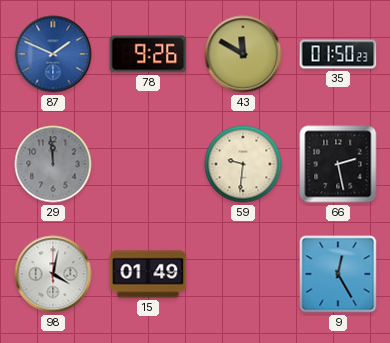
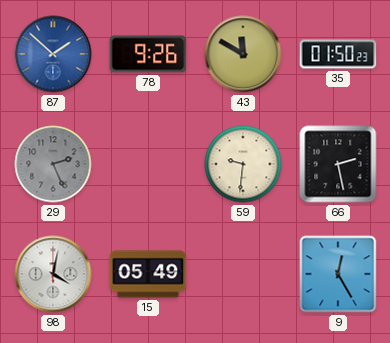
87: 1:49 -> 1:52 (53, 54)
29: 11:59 -> 2:26 (53, 164)
15: 01:49 -> 05:49 (148, 274)
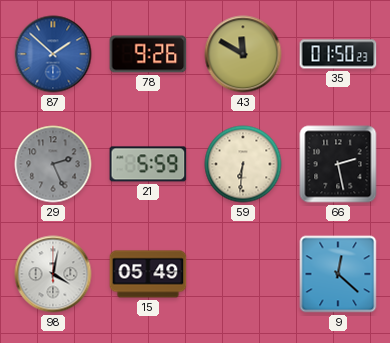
21: none -> 5:59 (148, 164)
59: 9:31 -> 6:31 (243, 164)
9: 12:25 -> 12:22 (338, 274)
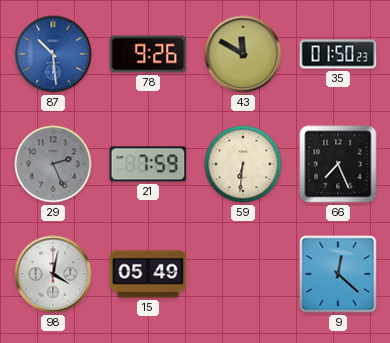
87: 1:52 -> 10:29 (53, 54)
21: 5:59 -> 7:59 (148, 164)
66: 2:28 -> 7:26 (338, 164)
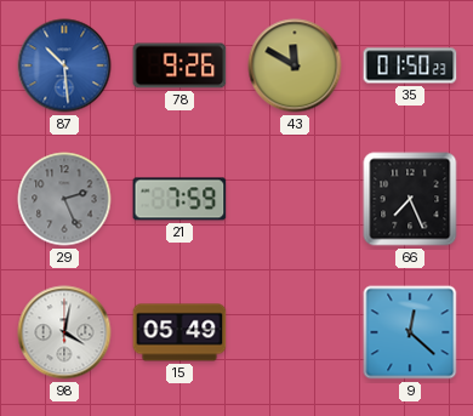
59: 6:31 -> none (243, 164)
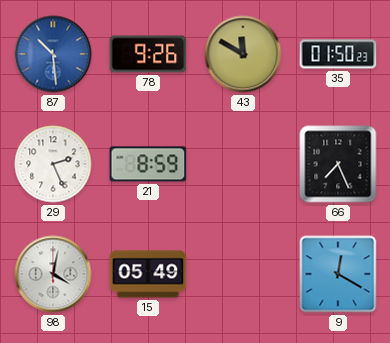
29 dial: grey -> white (53, 164)
21: 7:59 -> 8:59 (148, 164)
9: 12:22 -> 12:20 (338, 274)
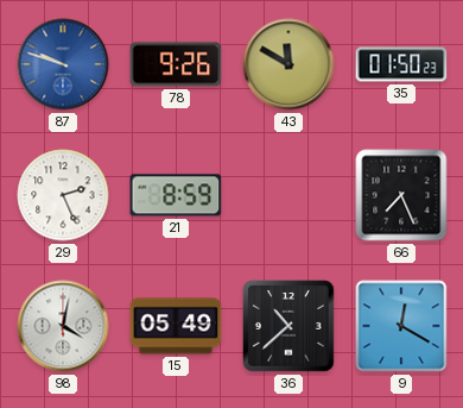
87: 10:29 -> 9:48 (63, 64)
36: none -> 10:38 (288, 326)
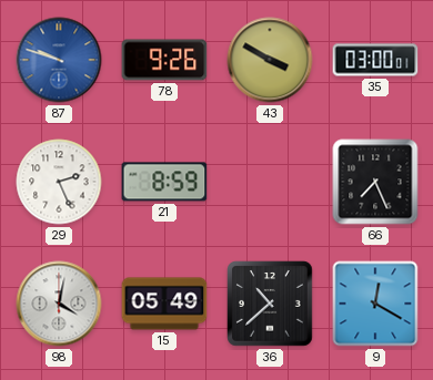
43: 11:50 -> 3:50 (270, 60)
35: 01:50 -> 03:00 (375, 60)
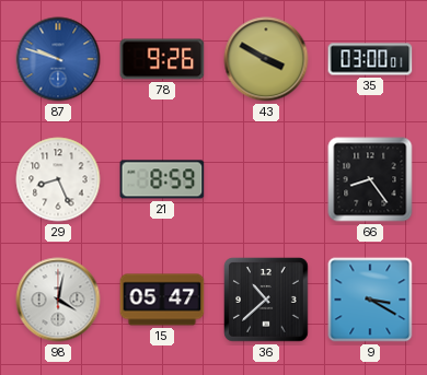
29: 2:26 -> 8:26 (58, 179)
66: 7:26 -> 8:24 (370, 179)
15: 05:49 -> 05:47 (162, 300)
9: 12:20 -> 3:20 (370, 300)
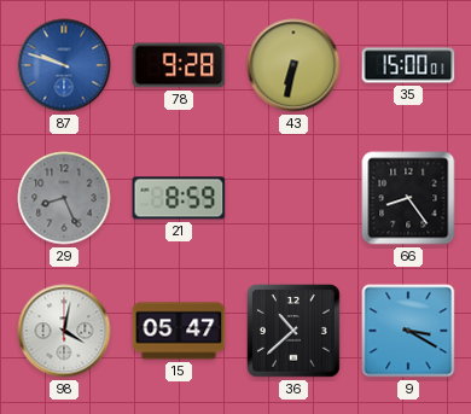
78: 9:26 -> 9:28 (179, 65)
43: 3:50 -> 6:32 (293, 65)
35: 03:00 -> 15:00 (408, 65)
29 dial: white -> grey (64, 198)
